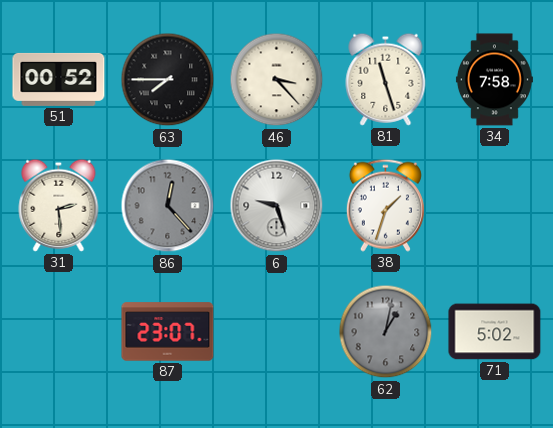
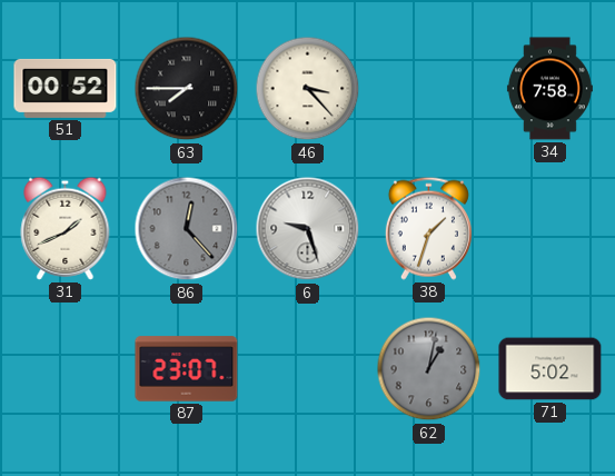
81: 11:27 -> none (386, 79)
31: 2:29 -> 1:41 (66, 228)
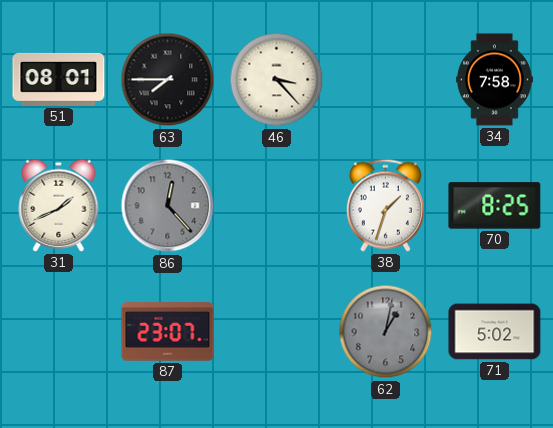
51: 00:52 -> 08:01 (59, 79)
6: 9:27 -> none (308, 229)
70: none -> 8:25 (495, 206)
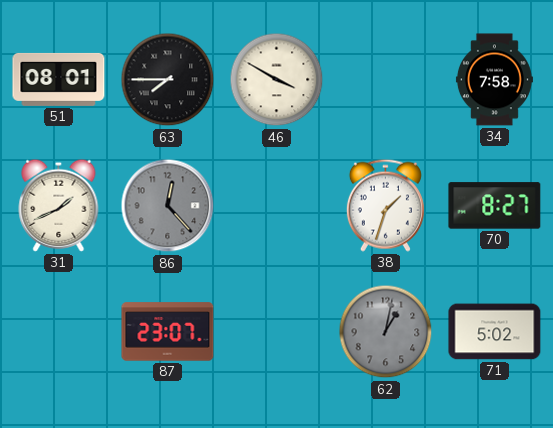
46: 3:23 -> 3:50 (277, 80)
70: 8:25 -> 8:27 (495, 206)
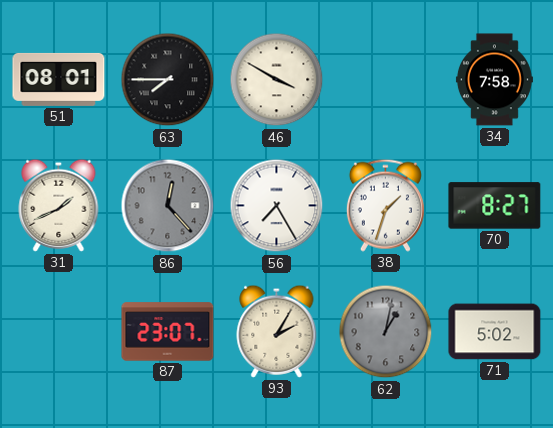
56: none -> 7:25 (277, 206)
93: none -> 2:05 (277, 331)
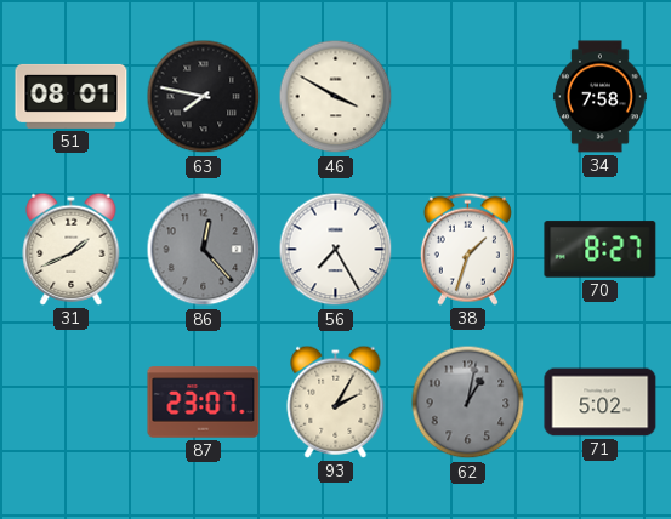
63: 7:45 -> 7:47 (204, 97)
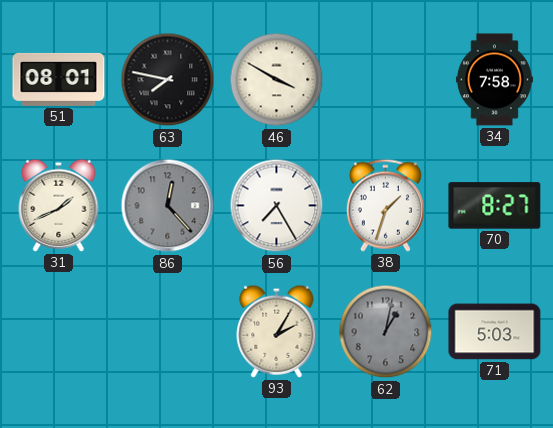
87: 23:07 -> none (204, 403)
71: 5:02 -> 5:03 (495, 332)
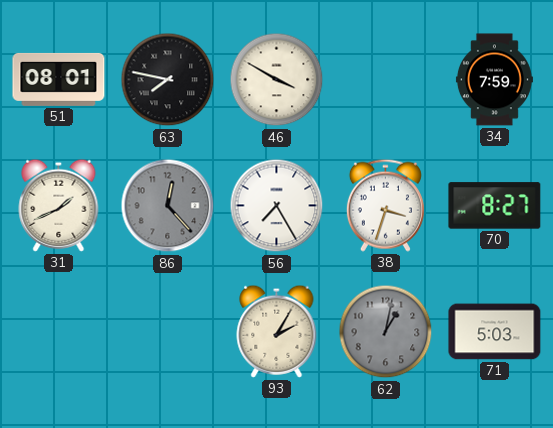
34: 7:58 -> 7:59 (494, 80)
38: 1:33 -> 3:33 (385, 205)
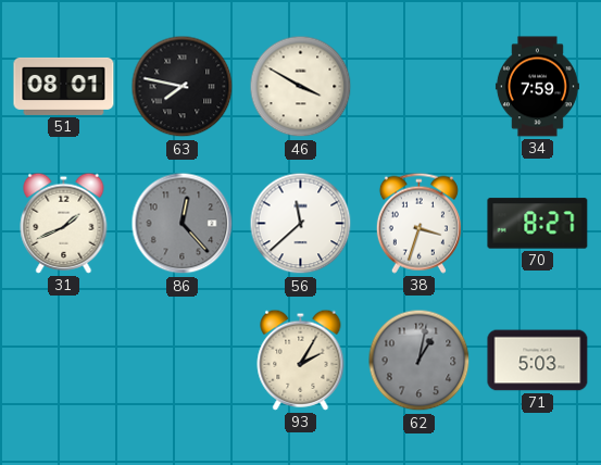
56: 7:25 -> 11:38 (301, 224)
